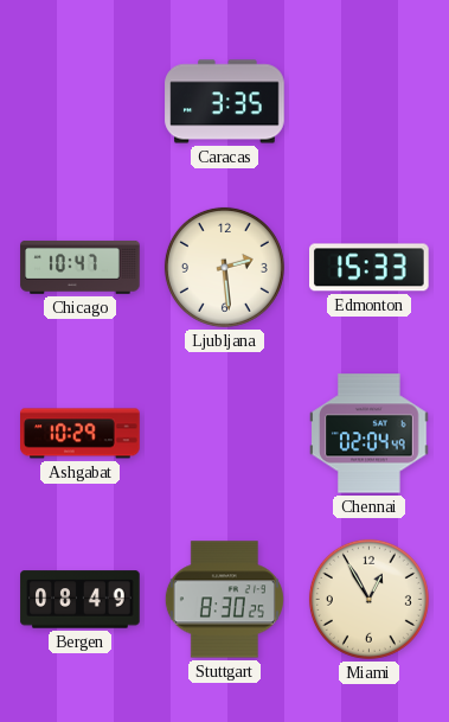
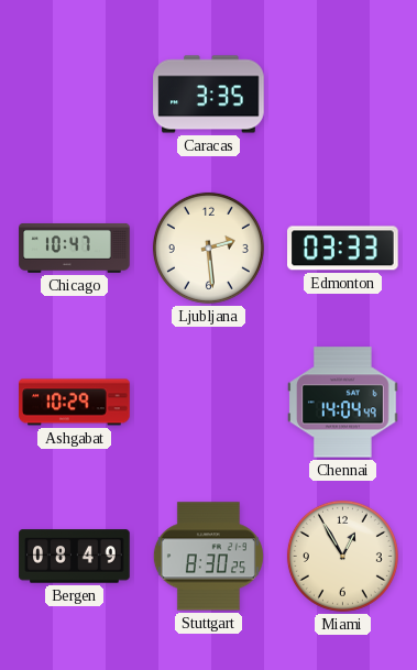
Edmonton: 15:33 -> 03:33 (343, 249)
Chennai: 02:04 -> 14:04 (343, 403)
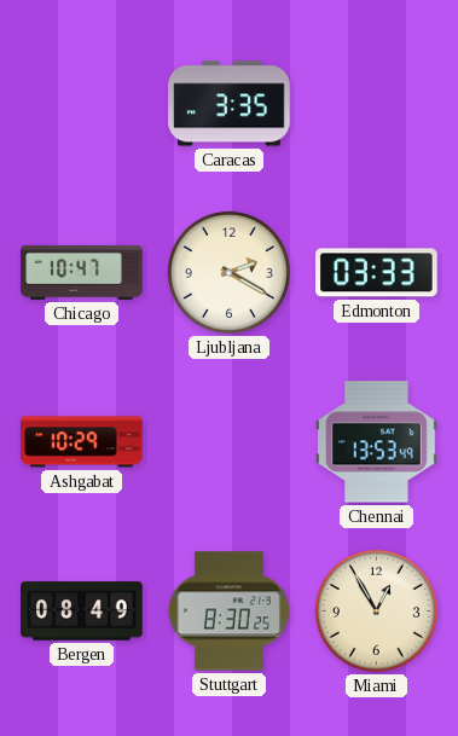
Ljubljana: 2:29 -> 2:20 (228, 272)
Chennai: 14:04 -> 13:53 (377, 442)
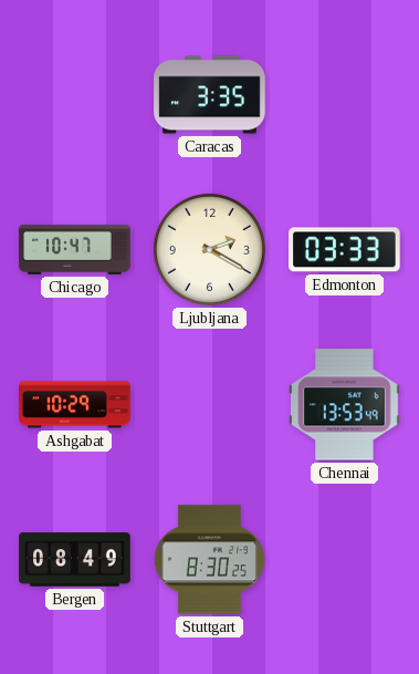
Miami: 12:55 -> none (376, 610)
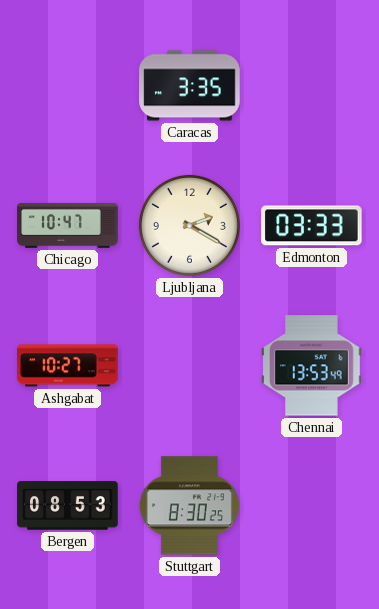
Ashgabat: 10:29 -> 10:27 (68, 366)
Bergen: 08:49 -> 08:53 (68, 506)
